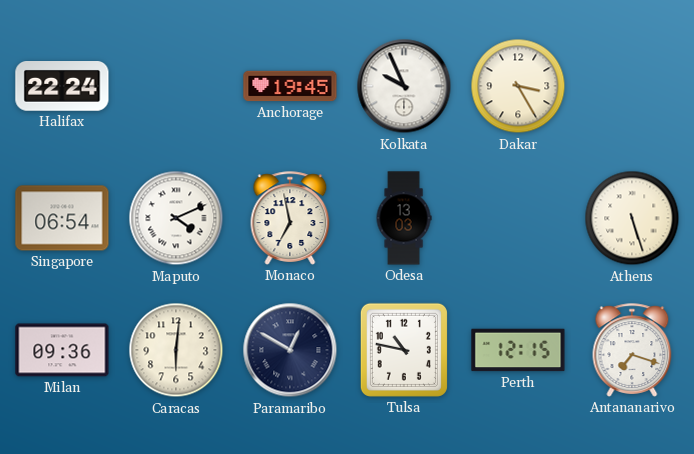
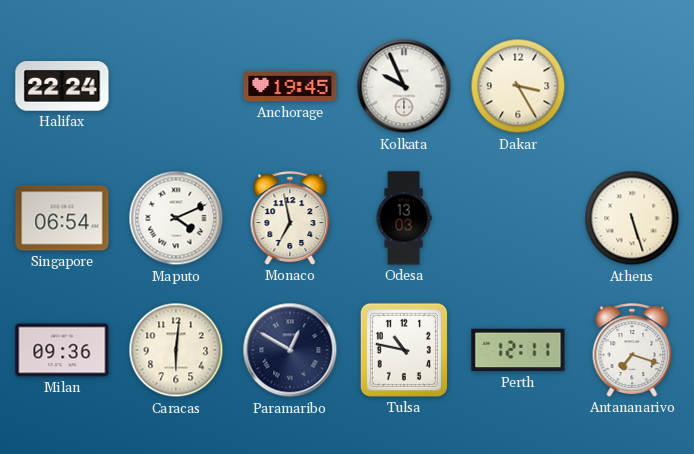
Perth: 12:15 -> 12:11 (518, 350)
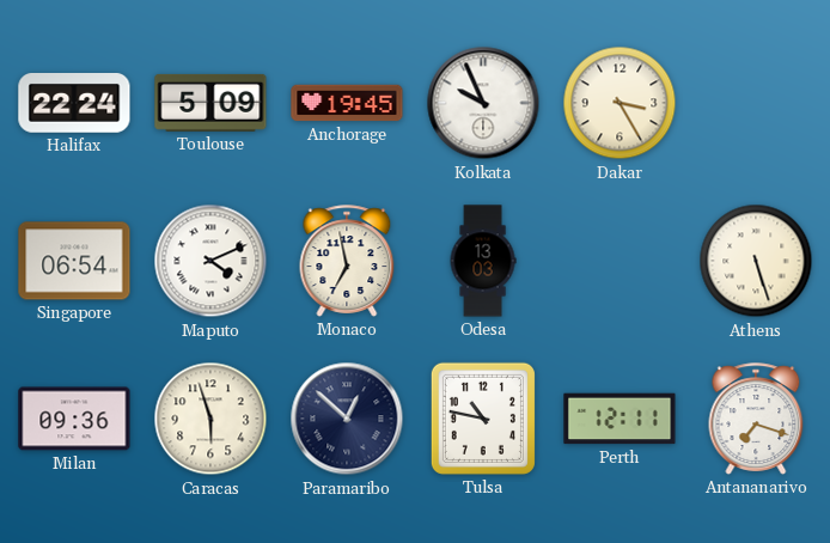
Toulouse: none -> 5:09 (210, 103)
Caracas: 6:01 -> 5:57 (210, 419)
Paramaribo: 12:50 -> 12:52 (347, 419)
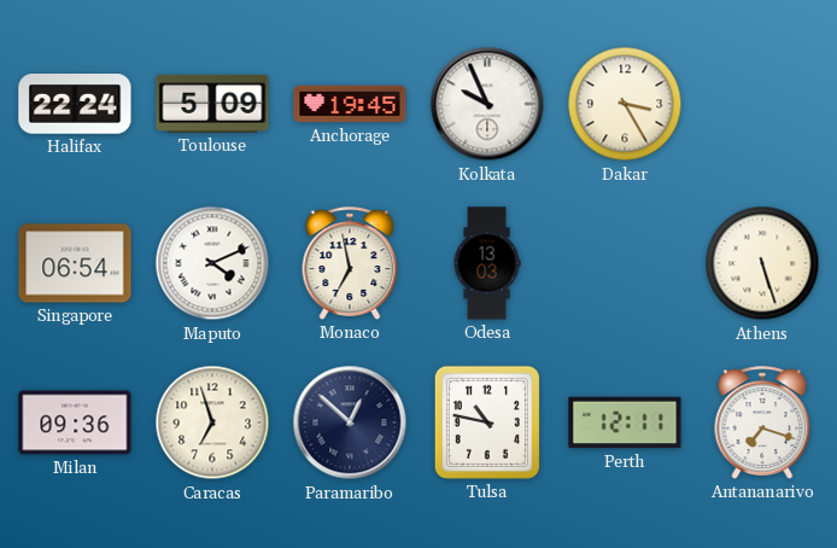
Caracas: 5:57 -> 6:57 (212, 422)
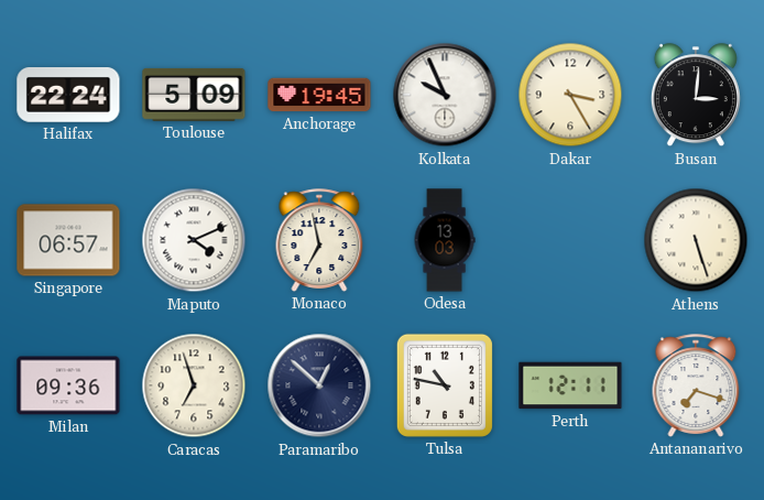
Busan: none -> 3:01 (696, 96)
Singapore: 06:54 -> 06:57 (68, 240)
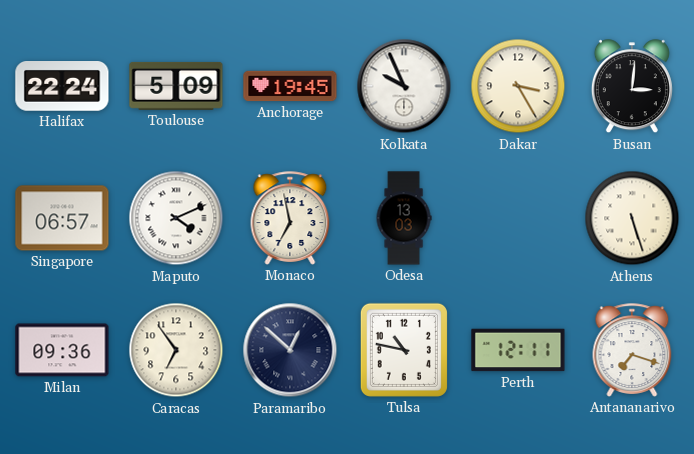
Caracas: 6:57 -> 6:54 (176, 350)
